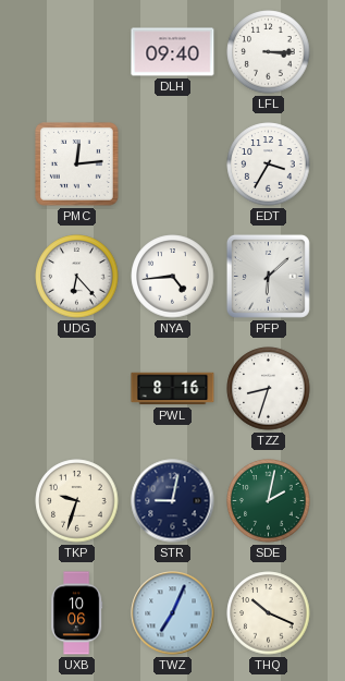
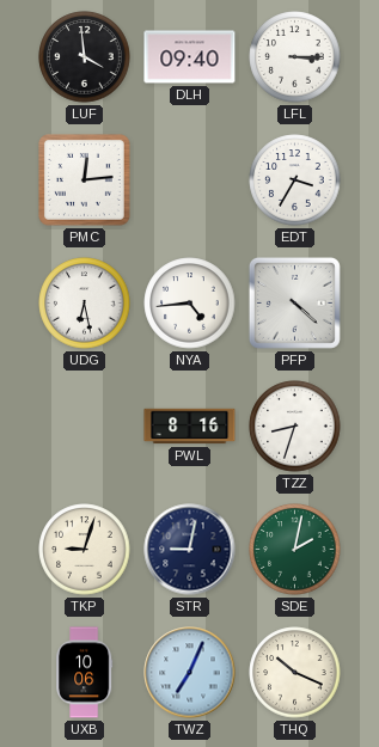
LUF: none -> 3:59 (85, 57)
UDG: 6:23 -> 6:28 (85, 304)
PFP: 6:08 -> 4:22 (294, 302)
TKP: 9:33 -> 9:03 (85, 550)
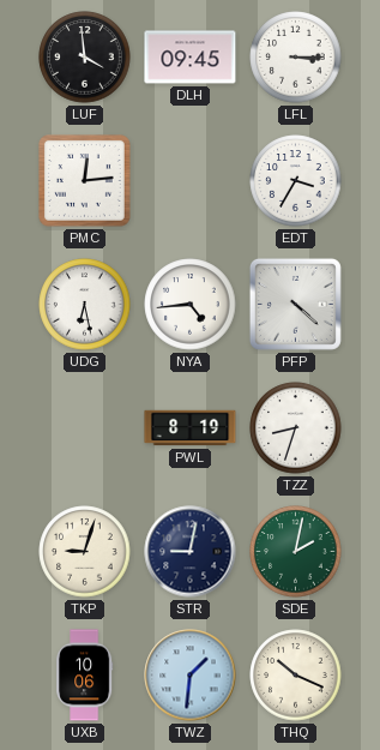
DLH: 09:40 -> 09:45 (191, 58)
PWL: 8:16 -> 8:19 (191, 428)
TWZ: 7:04 -> 1:31 (191, 676)
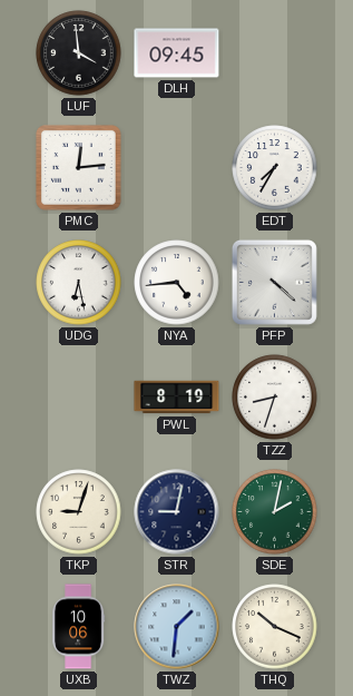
LFL: 3:15 -> none (296, 58)
EDT: 3:35 -> 7:35 (275, 168)
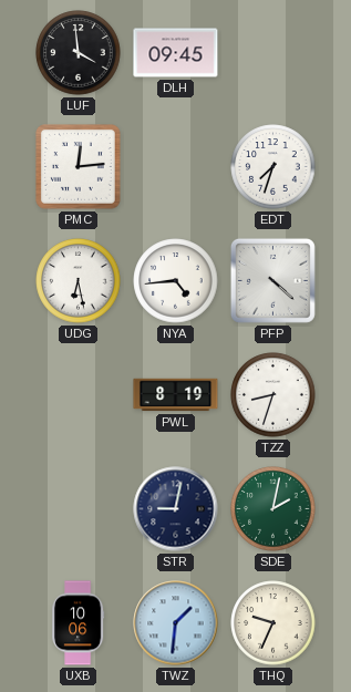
EDT: 7:35 -> 7:33 (273, 167)
TKP: 9:03 -> none (79, 512)
THQ: 10:19 -> 9:34 (273, 623)
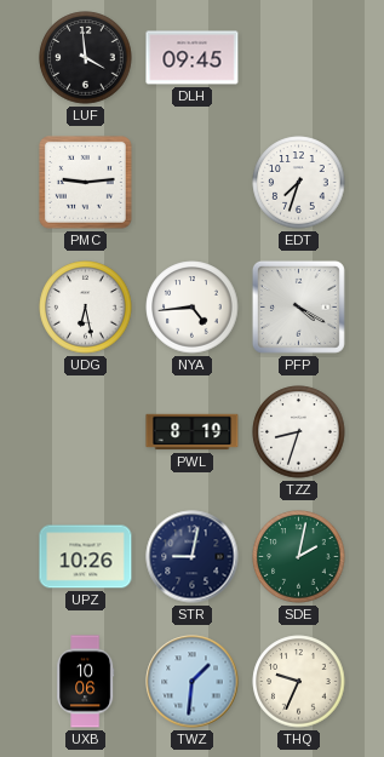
PMC: 12:14 -> 9:14 (86, 183)
PFP: 4:22 -> 4:20 (298, 306)
UPZ: none -> 10:26 (86, 557)
